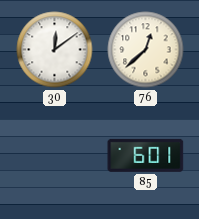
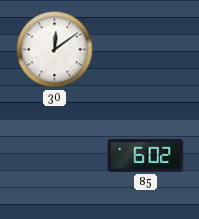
76: 12:38 -> none (146, 50)
85: 6:01 -> 6:02 (146, 155)
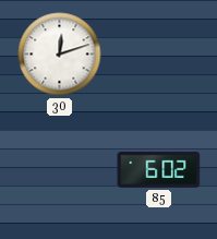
30: 12:09 -> 12:12 (60, 55)
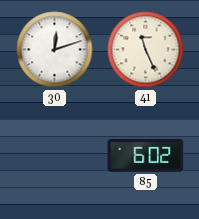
41: none -> 11:26 (146, 50)
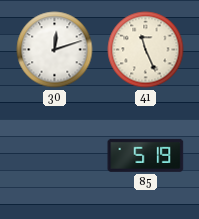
85: 6:02 -> 5:19 (146, 155)
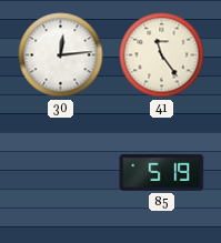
30: 12:12 -> 12:14 (61, 55)
41: 11:26 -> 11:24 (162, 55)
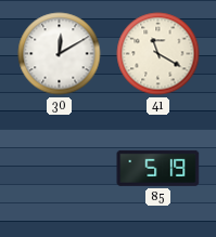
30: 12:14 -> 12:10 (60, 54)
41: 11:24 -> 11:20 (158, 54)
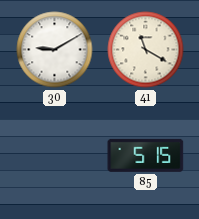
30: 12:10 -> 9:10 (55, 50)
85: 5:19 -> 5:15 (146, 155)
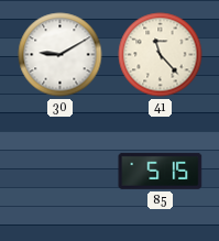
41: 11:20 -> 11:23 (161, 55)
